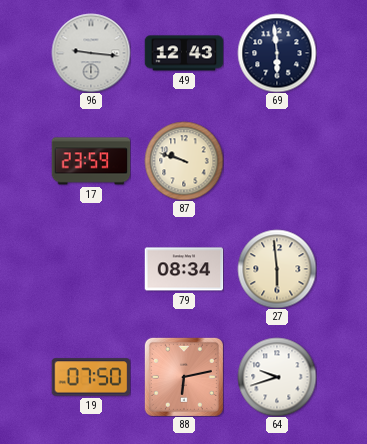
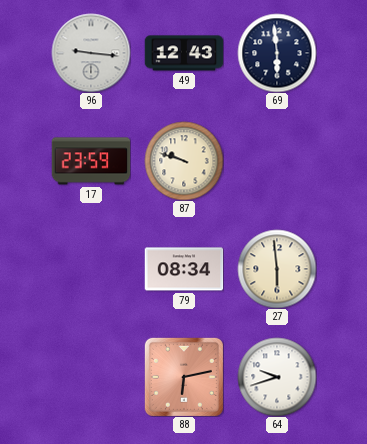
19: 07:50 -> none (91, 377)
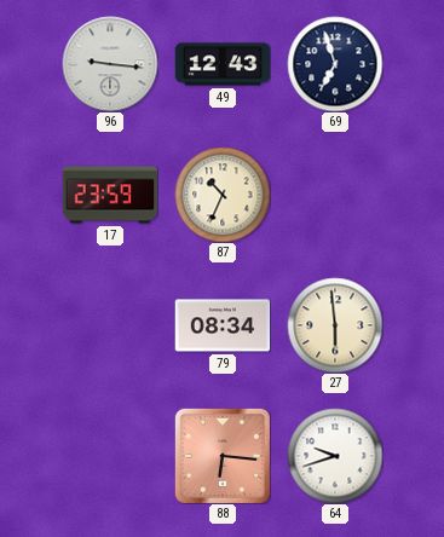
69: 5:59 -> 6:57 (335, 64)
87: 9:48 -> 10:34 (223, 195)
88: 6:13 -> 6:16 (223, 456)
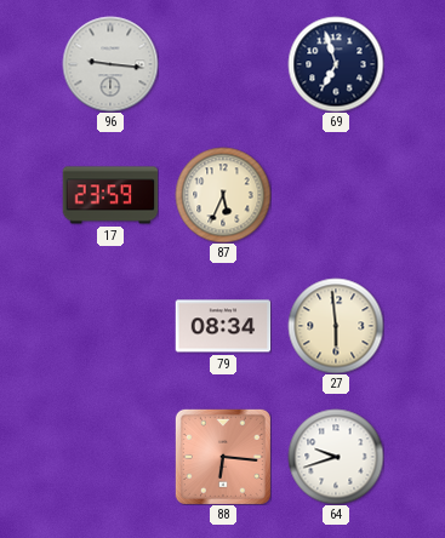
49: 12:43 -> none (223, 64)
87: 10:34 -> 5:34 (223, 195)
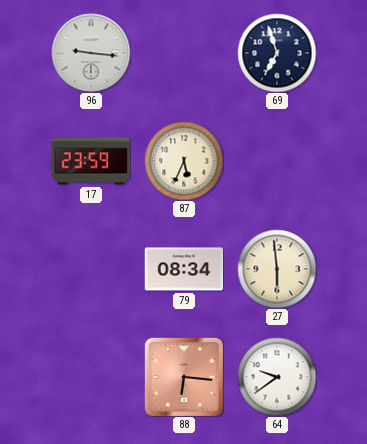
64: 9:42 -> 9:39 (277, 377)
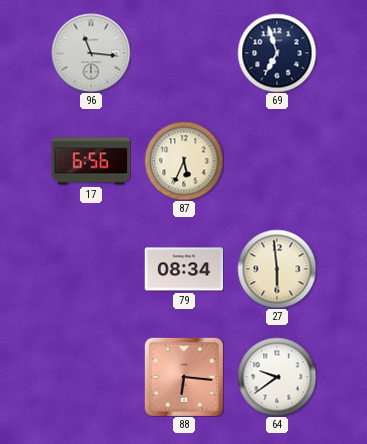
96: 9:16 -> 11:16 (91, 53)
17: 23:59 -> 6:56 (91, 161)
